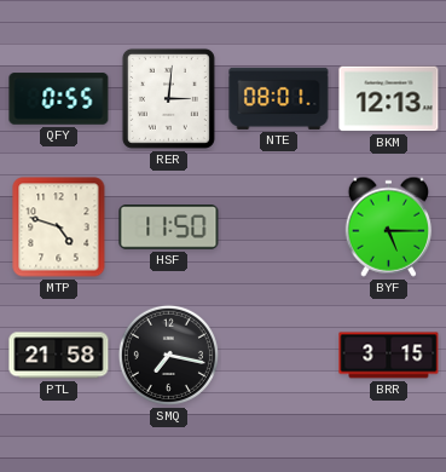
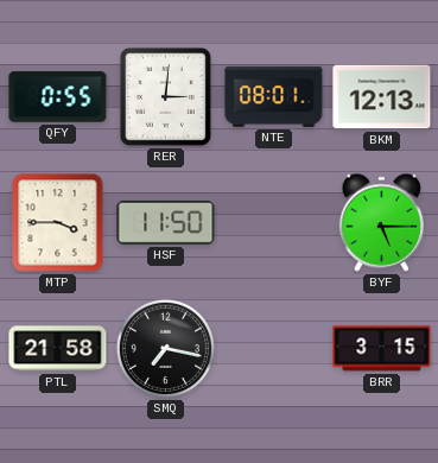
MTP: 4:48 -> 3:45 (58, 223)
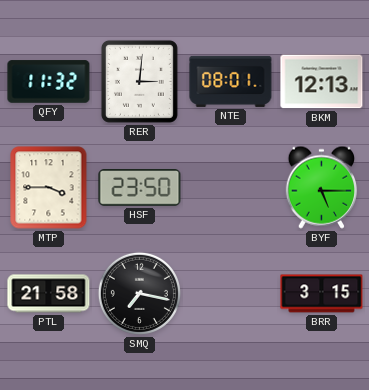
QFY: 0:55 -> 11:32 (49, 82)
HSF: 11:50 -> 23:50 (140, 188)
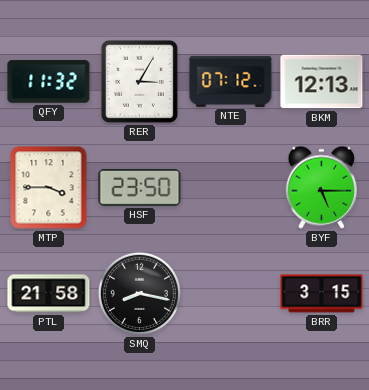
RER: 3:01 -> 3:05 (139, 81)
NTE: 08:01 -> 07:12 (231, 81)
SMQ: 7:17 -> 8:17 (139, 293)
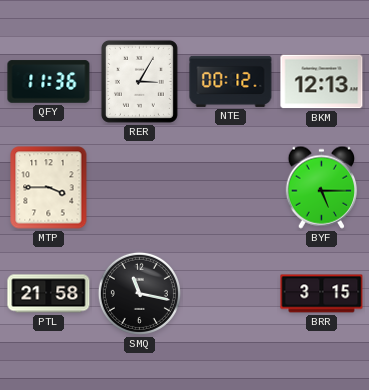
QFY: 11:32 -> 11:36 (49, 82)
NTE: 07:12 -> 00:12 (231, 81)
HSF: 23:50 -> none (140, 188)
SMQ: 8:17 -> 11:17 (139, 293)
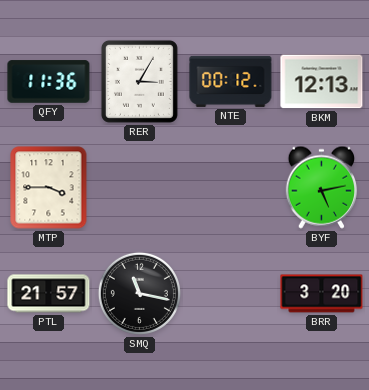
BYF: 5:15 -> 5:13 (322, 187)
PTL: 21:58 -> 21:57 (49, 294)
BRR: 3:15 -> 3:20 (322, 294)
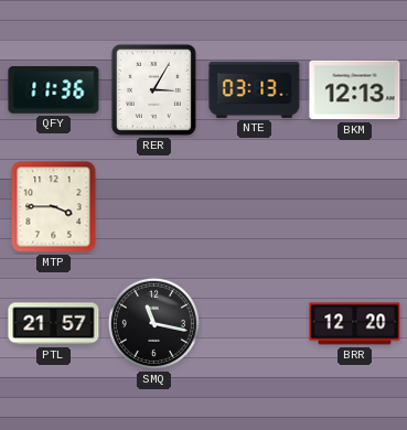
NTE: 00:12 -> 03:13 (255, 89)
BYF: 5:13 -> none (322, 187)
BRR: 3:20 -> 12:20 (355, 324)
